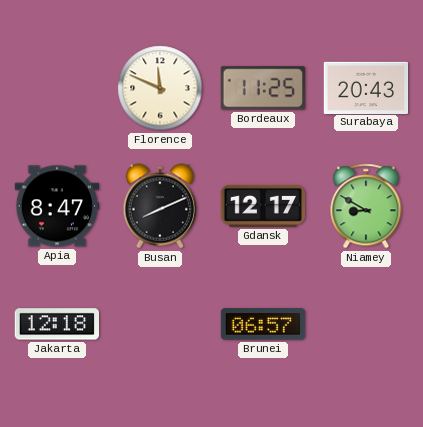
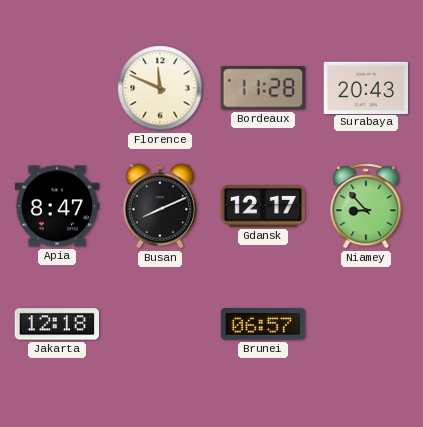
Bordeaux: 11:25 -> 11:28 (262, 88)
Niamey: 8:50 -> 8:53 (366, 206)
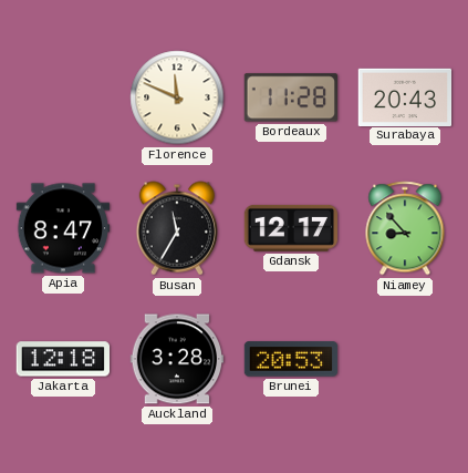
Busan: 8:11 -> 11:35 (176, 228)
Auckland: none -> 3:28 (177, 359)
Brunei: 06:57 -> 20:53 (291, 359)
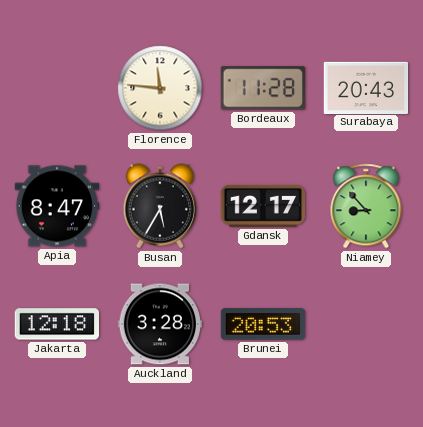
Florence: 11:49 -> 11:46 (160, 88)
Busan: 11:35 -> 5:35 (159, 206)
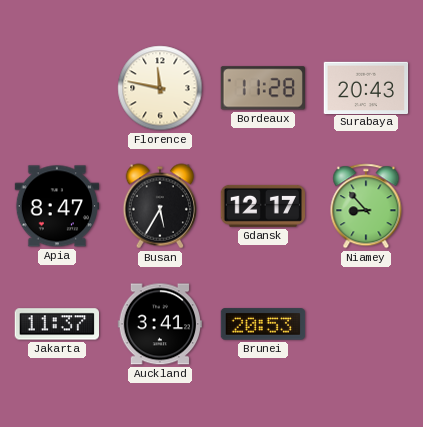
Florence: 11:46 -> 11:47 (160, 88)
Jakarta: 12:18 -> 11:37 (56, 324)
Auckland: 3:28 -> 3:41 (160, 324)
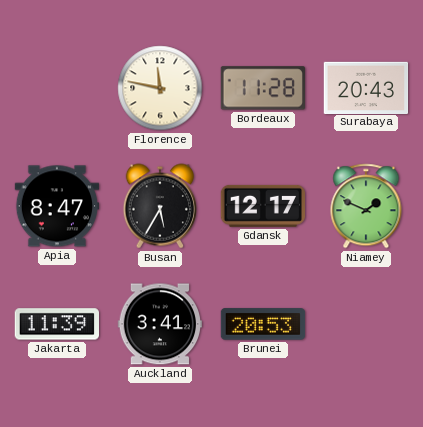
Niamey: 8:53 -> 1:49 (366, 206)
Jakarta: 11:37 -> 11:39 (56, 324)
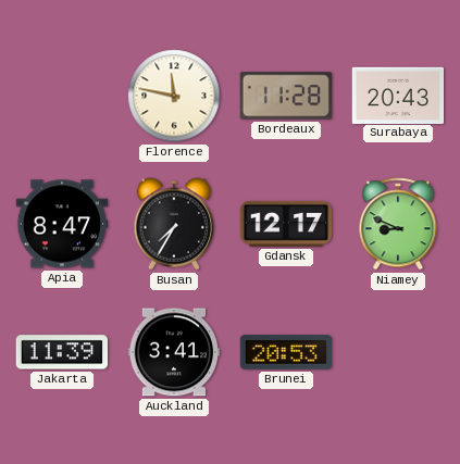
Busan: 5:35 -> 7:35 (173, 224)
Niamey: 1:49 -> 8:49 (398, 224)
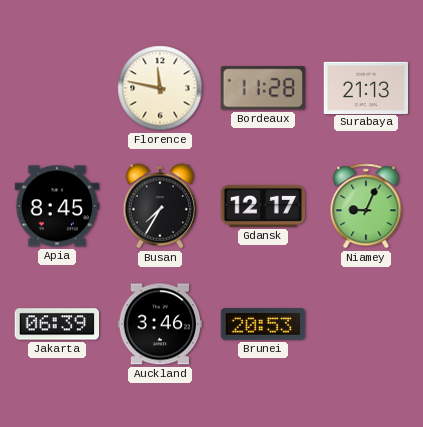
Surabaya: 20:43 -> 21:13 (366, 87)
Apia: 8:47 -> 8:45 (57, 206)
Niamey: 8:49 -> 9:04 (366, 206)
Jakarta: 11:39 -> 06:39 (56, 324)
Auckland: 3:41 -> 3:46 (160, 324)
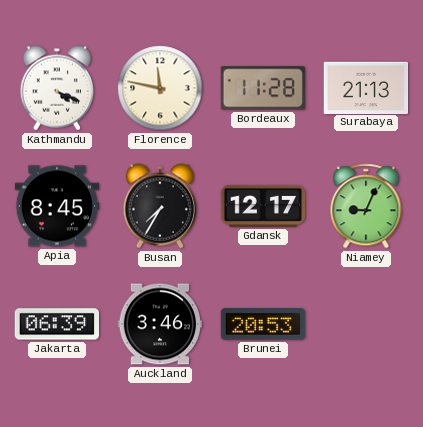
Kathmandu: none -> 4:19 (56, 88)
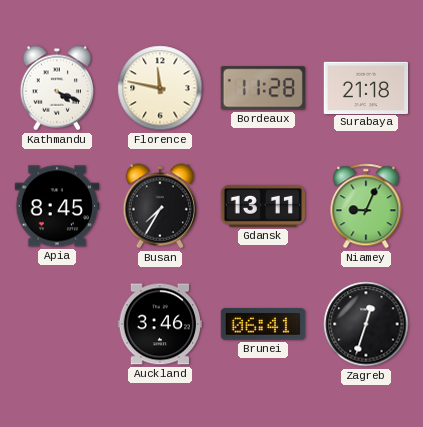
Surabaya: 21:13 -> 21:18 (366, 87)
Gdansk: 12:17 -> 13:11 (262, 206)
Jakarta: 06:39 -> none (56, 324)
Brunei: 20:53 -> 06:41 (263, 324)
Zagreb: none -> 12:33 (366, 324)
